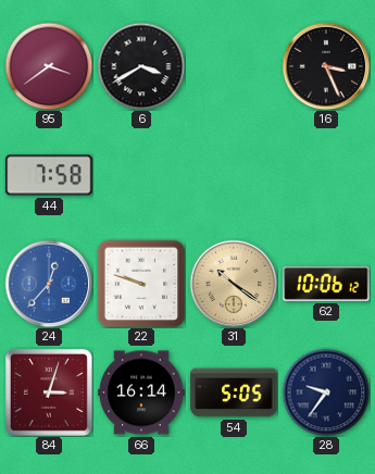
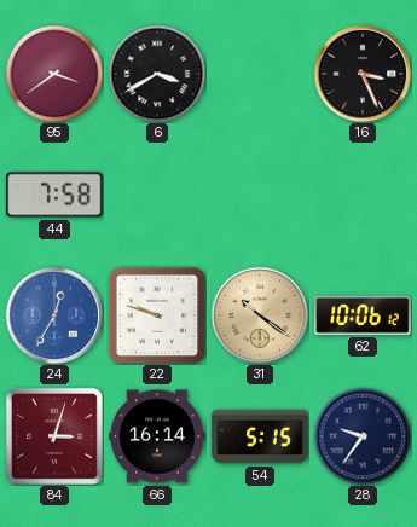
24: 12:37 -> 12:35 (54, 315)
54: 5:05 -> 5:15 (260, 436)
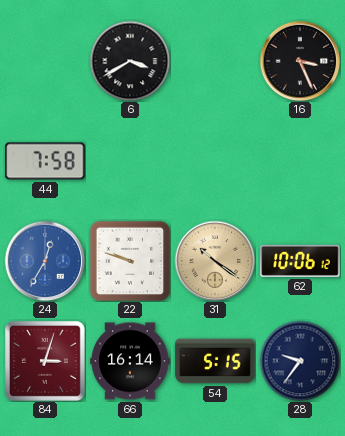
95: 3:39 -> none (54, 74)
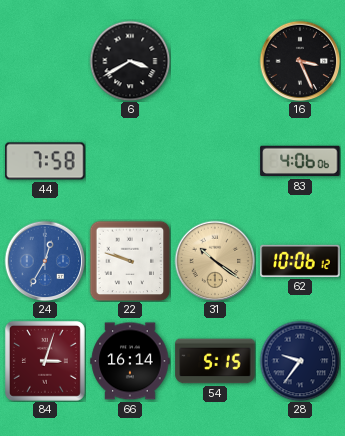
83: none -> 4:06 (300, 161)
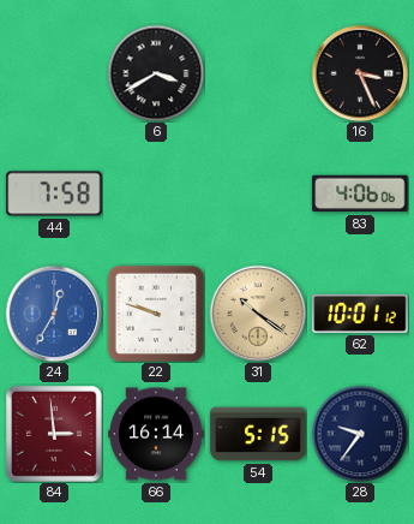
62: 10:06 -> 10:01 (360, 314)
84: 3:03 -> 2:59 (54, 434)
